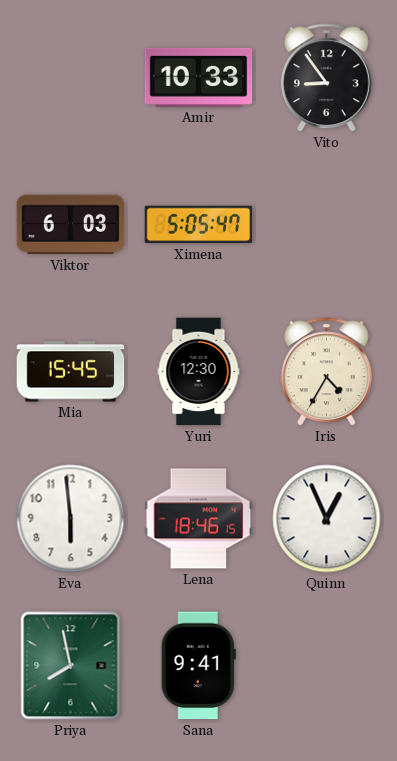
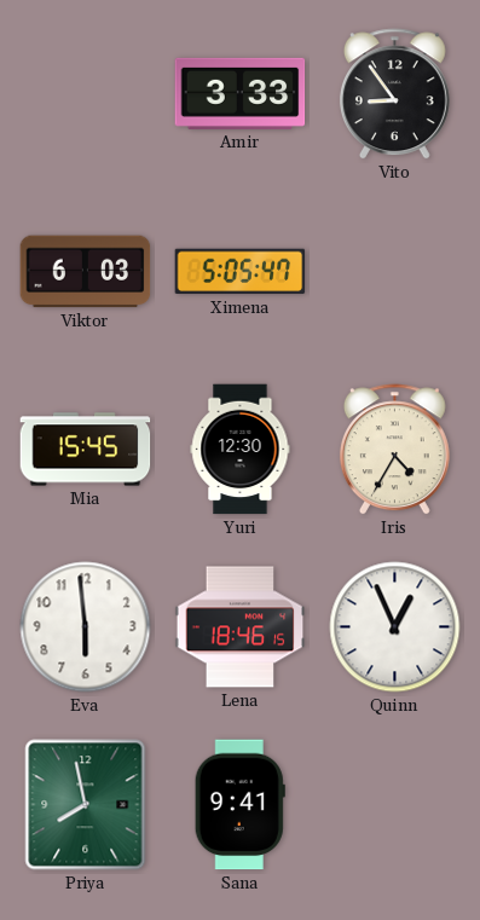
Amir: 10:33 -> 3:33 (241, 93)
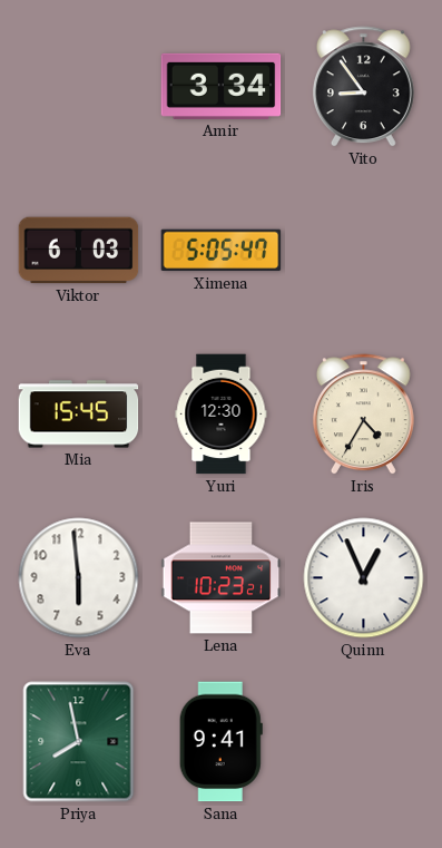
Amir: 3:33 -> 3:34 (222, 86)
Lena: 18:46 -> 10:23 (222, 578)
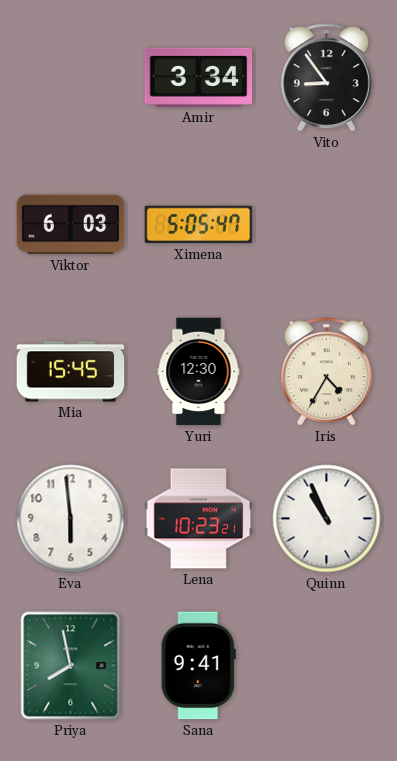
Quinn: 12:56 -> 10:56 (327, 519)
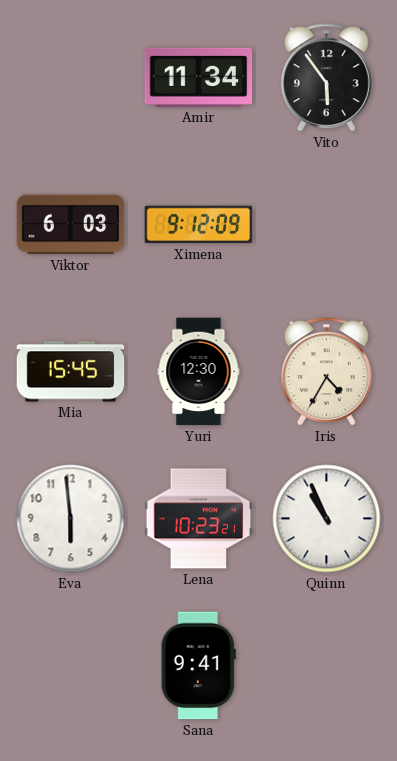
Amir: 3:34 -> 11:34 (199, 77)
Vito: 8:54 -> 5:54 (326, 78)
Ximena: 5:05 -> 9:12 (199, 225)
Priya: 7:58 -> none (71, 666)
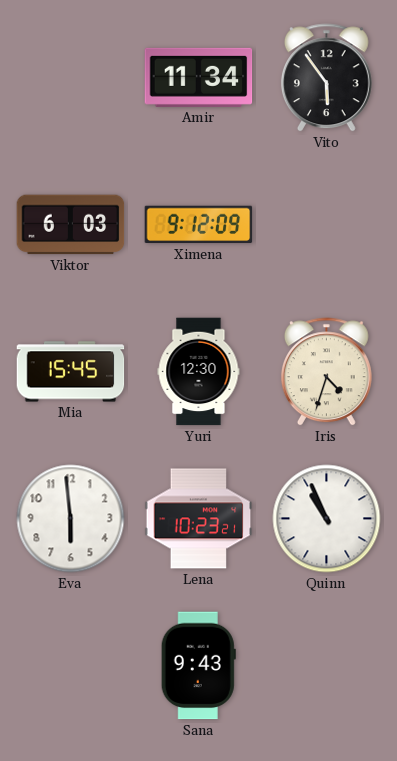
Iris: 4:35 -> 4:33 (326, 372)
Sana: 9:41 -> 9:43 (198, 666)
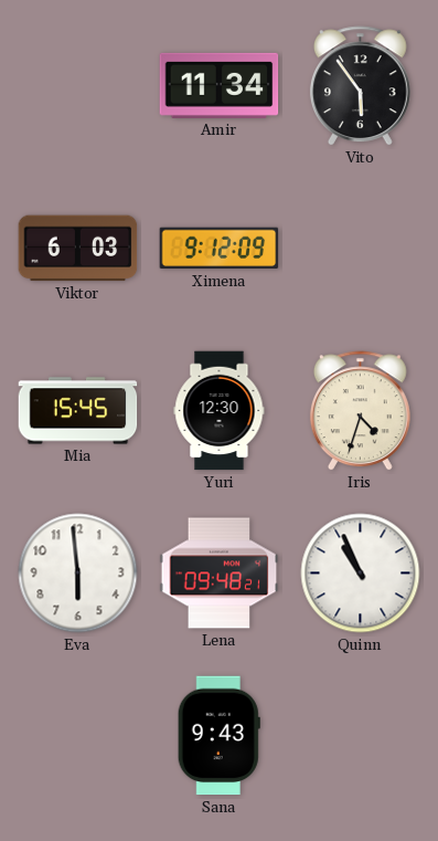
Lena: 10:23 -> 09:48 (220, 574)
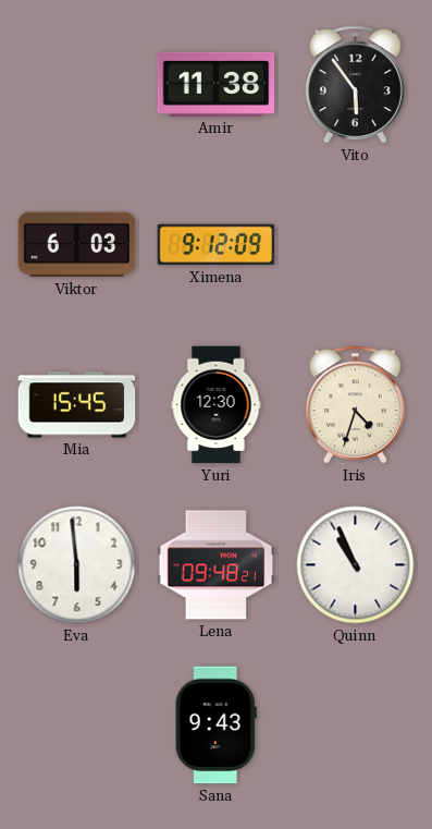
Amir: 11:34 -> 11:38 (217, 84)
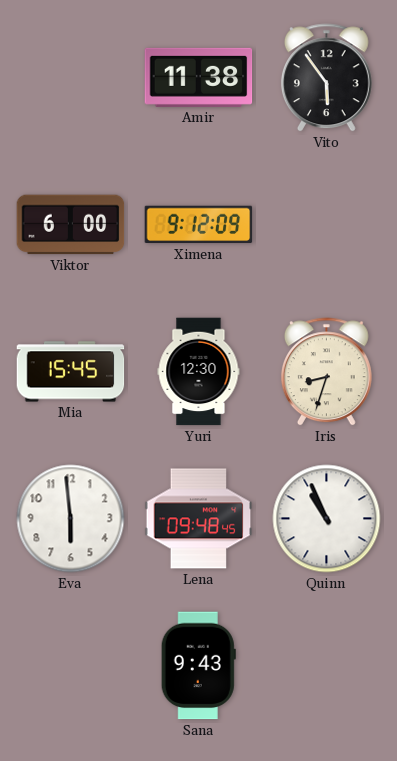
Viktor: 6:03 -> 6:00 (71, 225)
Iris: 4:33 -> 8:33 (326, 372)
Lena: 09:48:21 -> 09:48:45 (199, 519)
